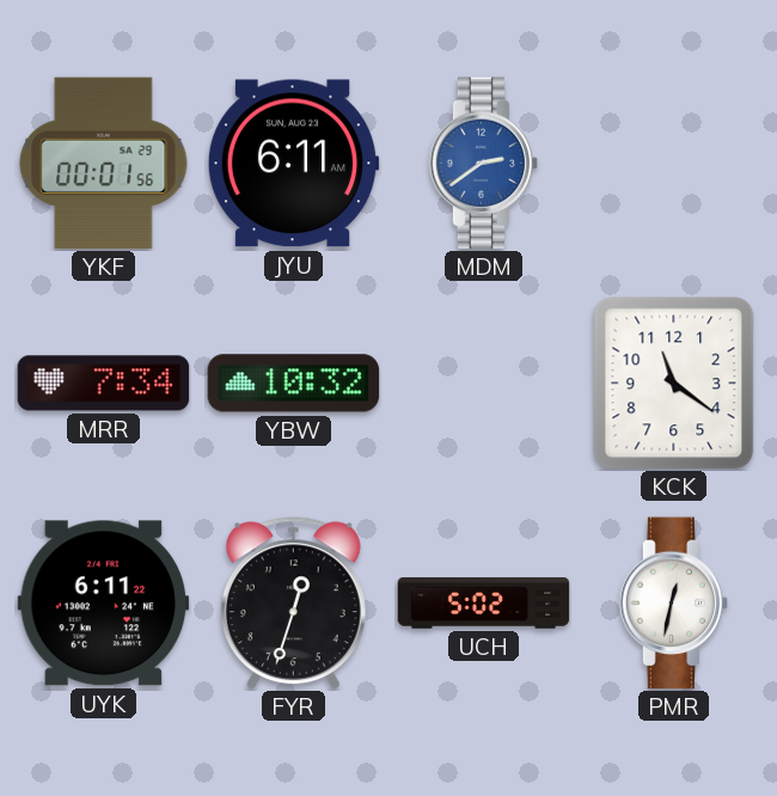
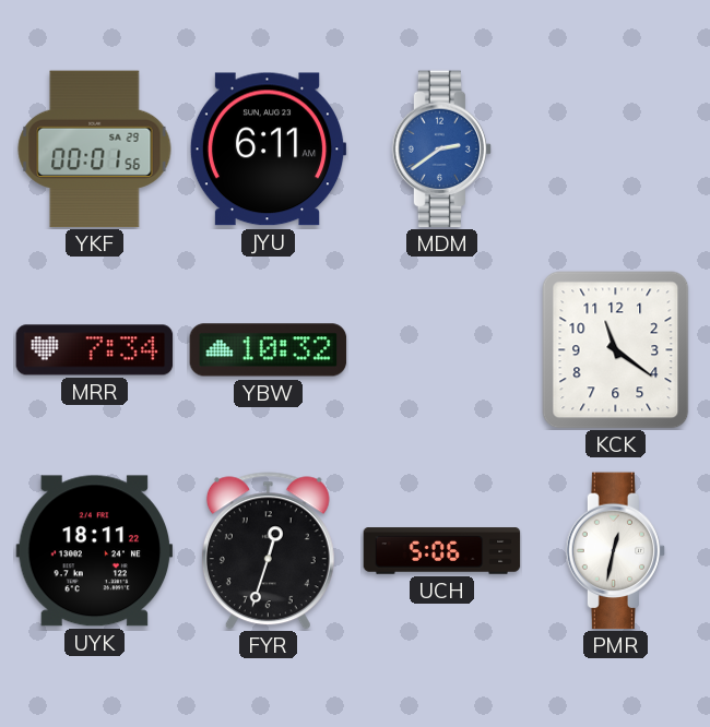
UYK: 6:11 -> 18:11 (95, 551)
UCH: 5:02 -> 5:06 (442, 551)
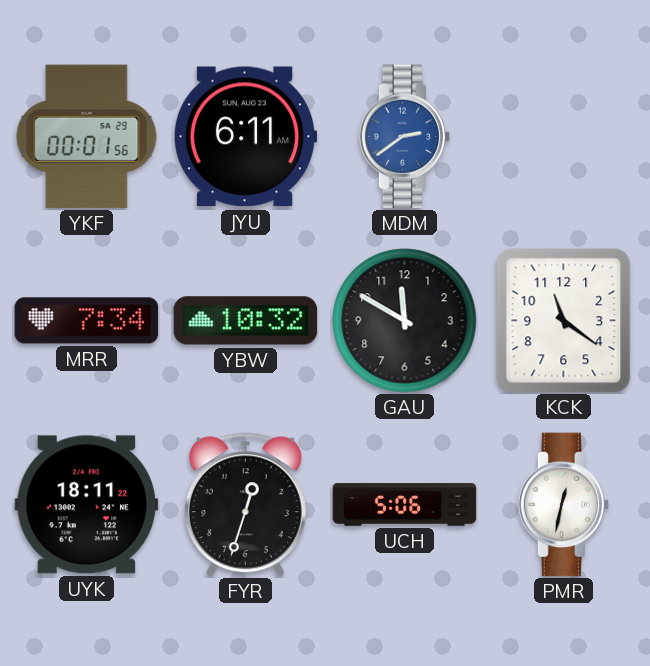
GAU: none -> 11:50 (405, 321)
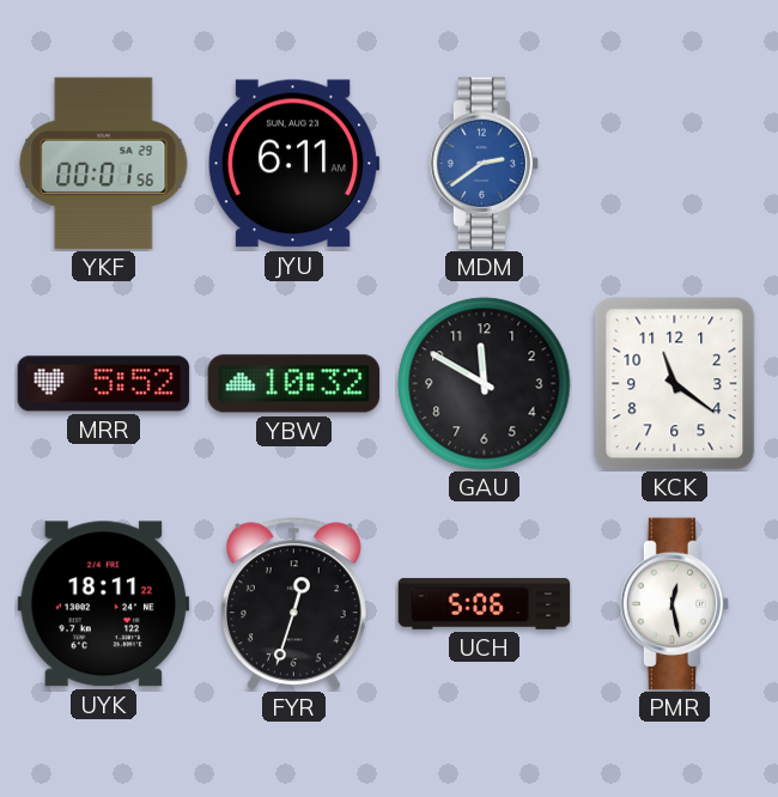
MRR: 7:34 -> 5:52 (104, 384)
PMR: 12:32 -> 12:28 (675, 604)
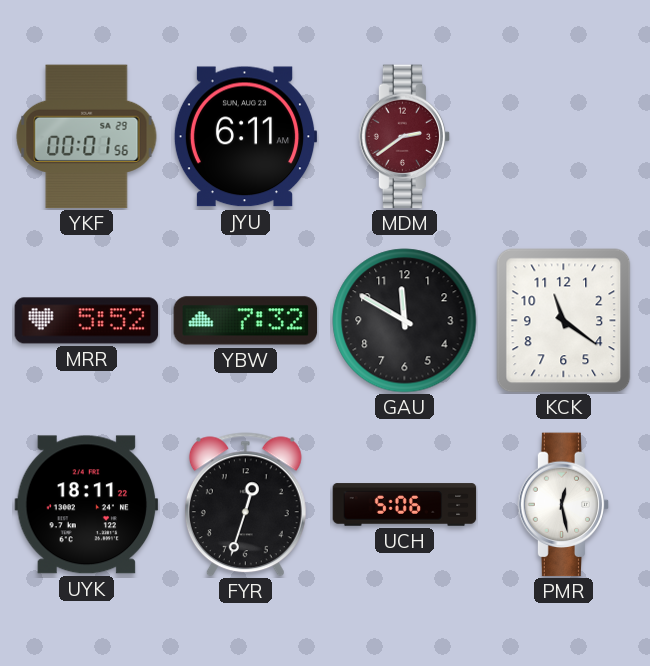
MDM dial: blue -> burgundy (405, 137)
YBW: 10:32 -> 7:32 (246, 321)
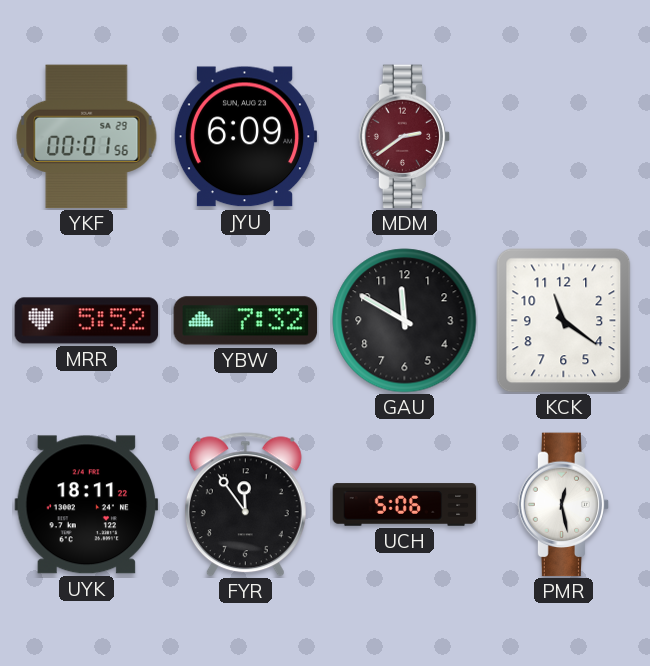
JYU: 6:11 -> 6:09 (245, 137)
FYR: 12:33 -> 11:54 (245, 505)
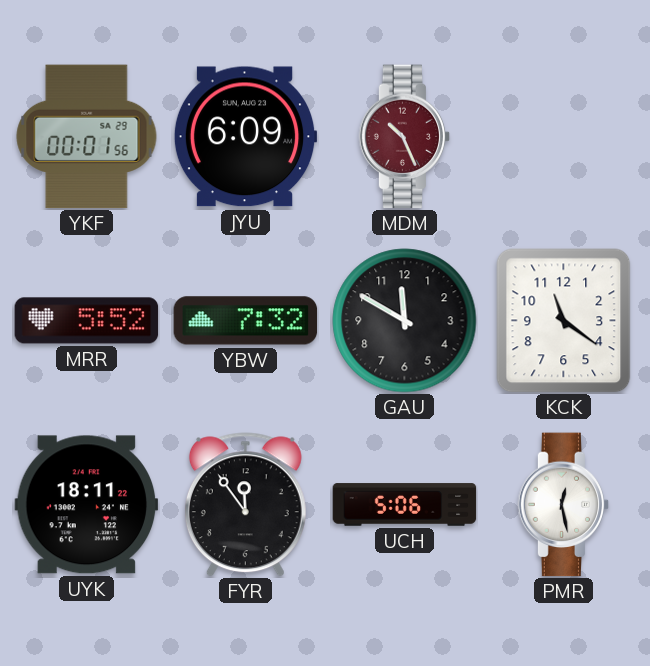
MDM: 2:39 -> 10:26 (405, 137)
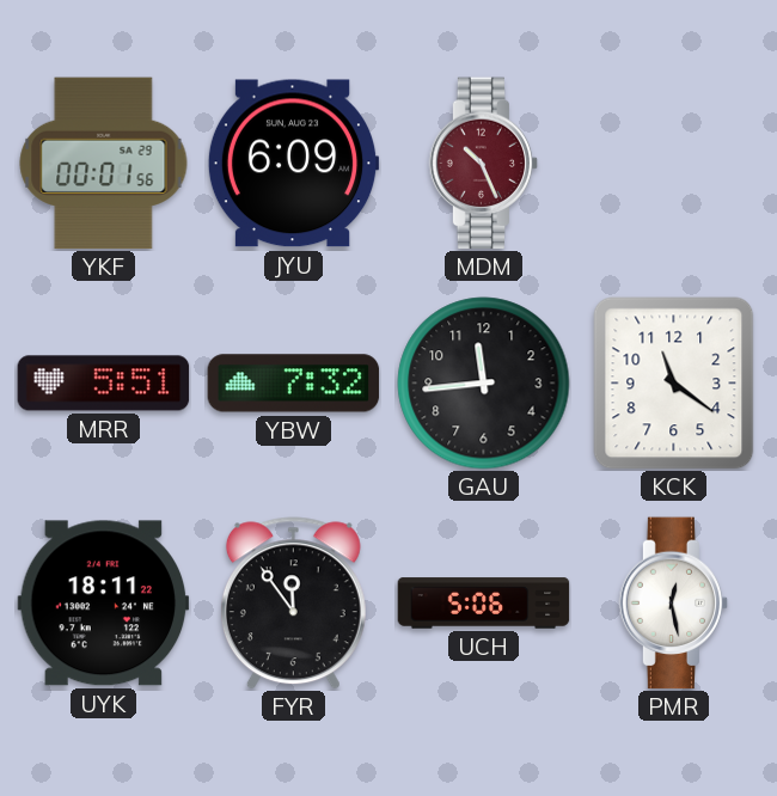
MRR: 5:52 -> 5:51 (104, 384)
GAU: 11:50 -> 11:44 (484, 384)
